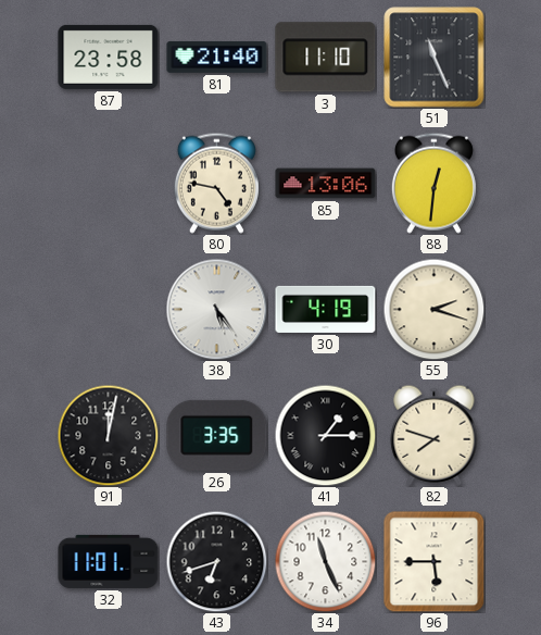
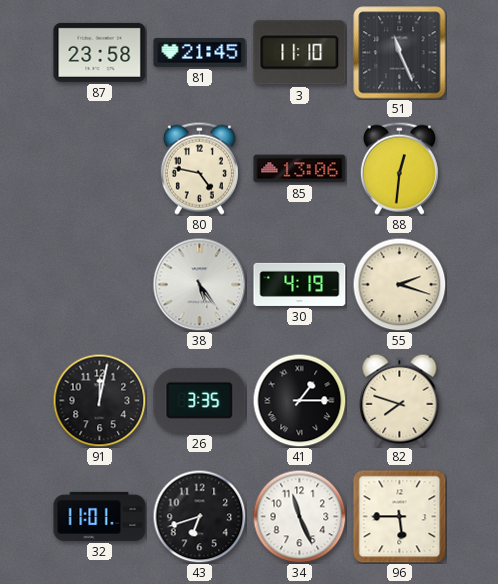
81: 21:40 -> 21:45 (200, 52)
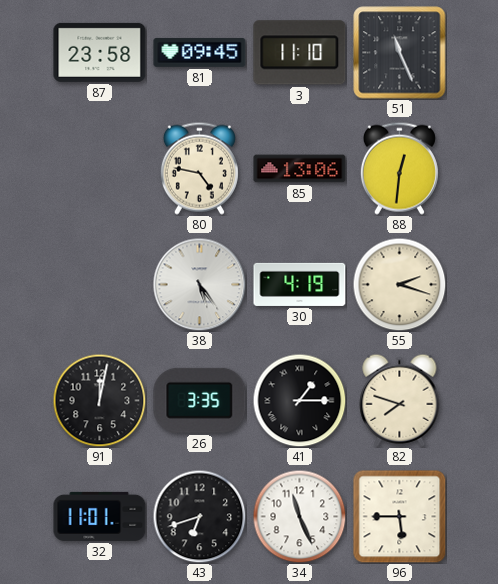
81: 21:45 -> 09:45 (200, 52)
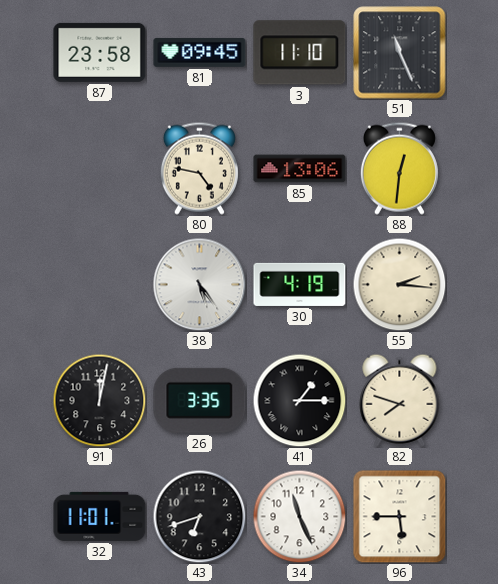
55: 2:18 -> 2:16 (399, 284)
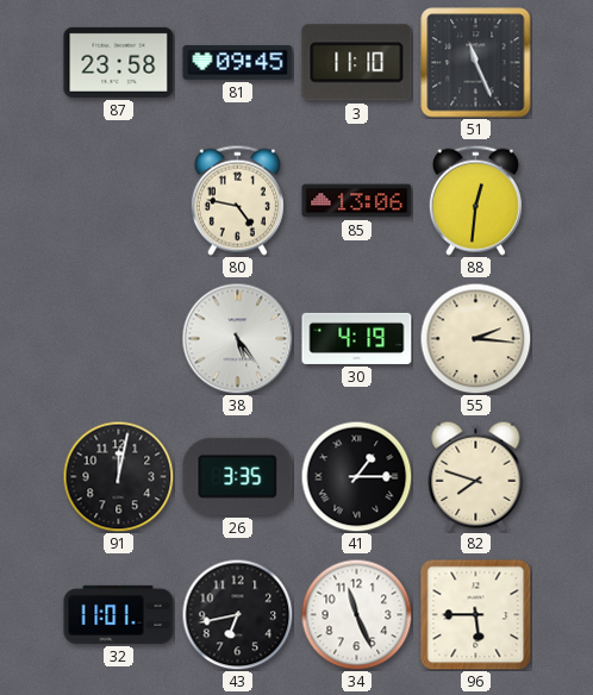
43: 6:42 -> 6:43 (237, 614)
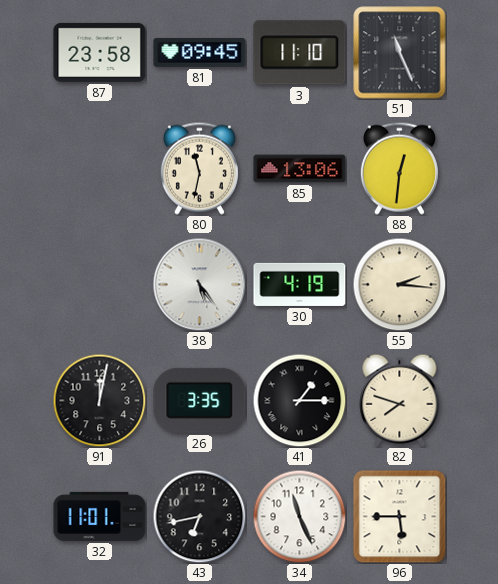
80: 4:47 -> 11:32 (199, 168)
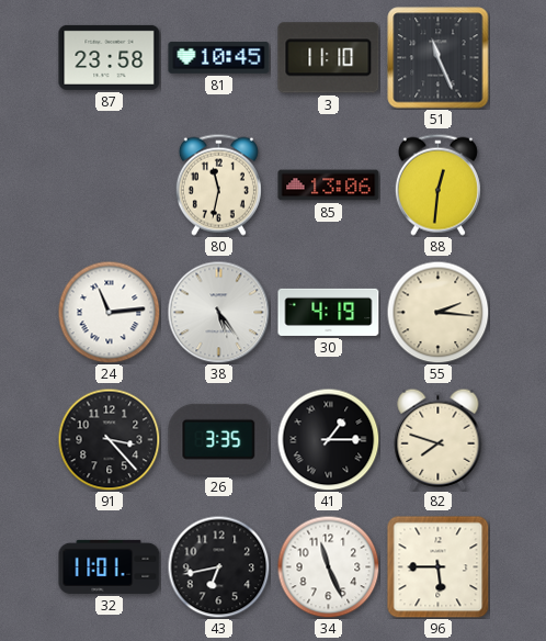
81: 09:45 -> 10:45 (219, 57)
24: none -> 11:14 (109, 312)
91: 12:02 -> 3:23 (109, 439)
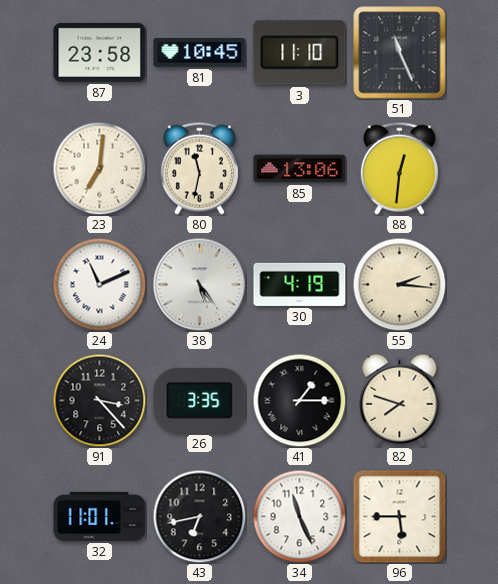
23: none -> 7:01 (99, 168)
24: 11:14 -> 11:11 (99, 284)
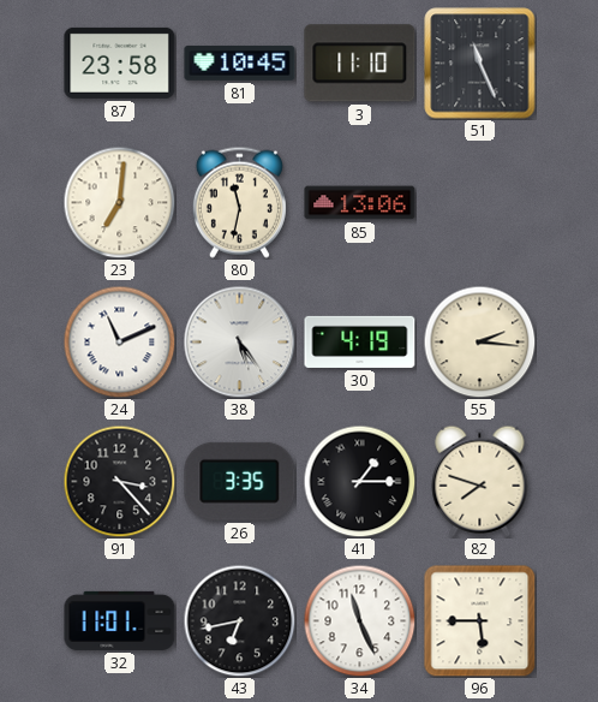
88: 12:31 -> none (399, 168)
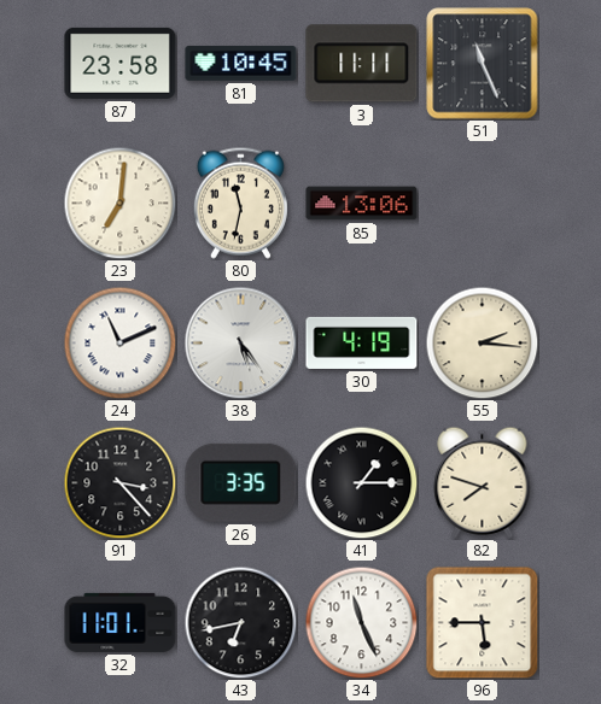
3: 11:10 -> 11:11 (362, 64)
